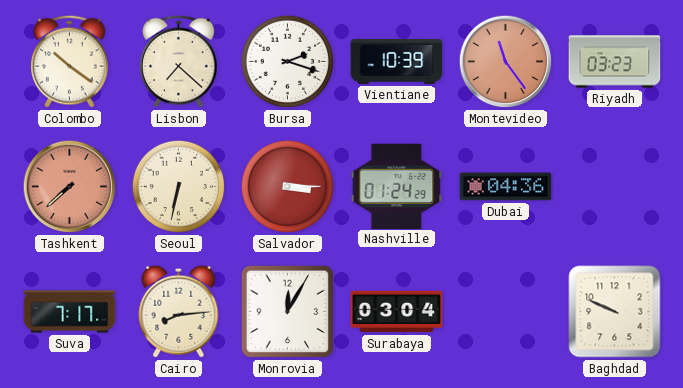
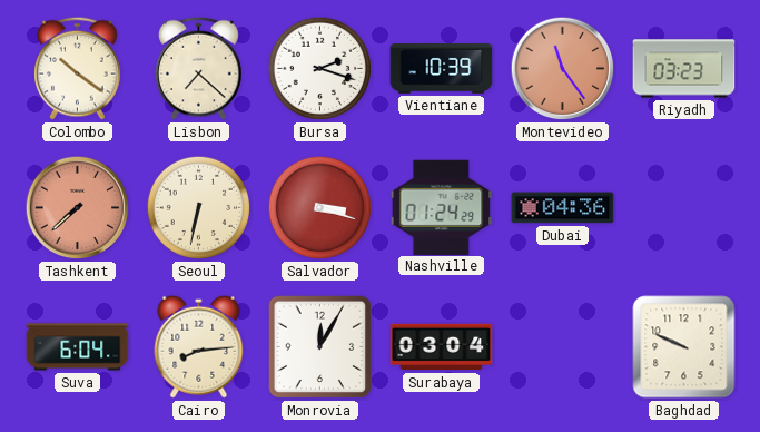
Salvador: 3:15 -> 3:18 (320, 208)
Suva: 7:17 -> 6:04 (78, 347)
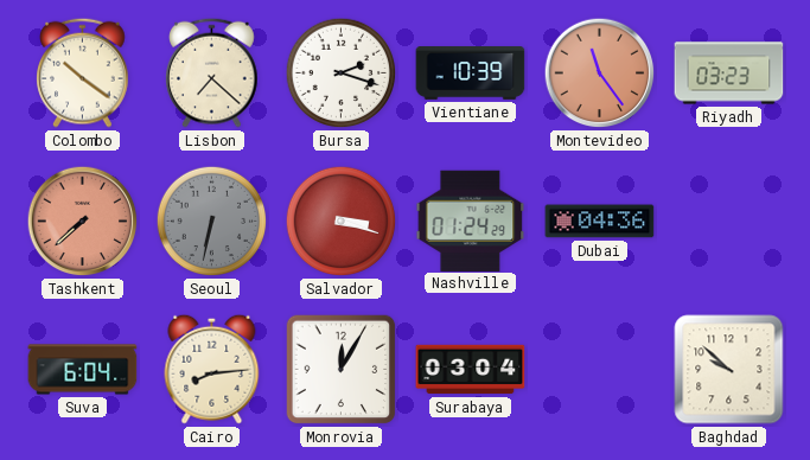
Seoul dial: cream -> grey (212, 222)
Baghdad: 9:49 -> 9:52 (729, 370)
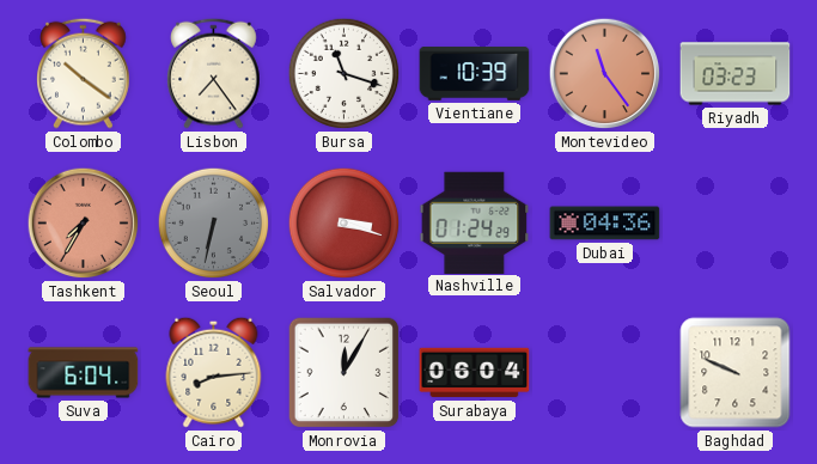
Lisbon: 7:22 -> 7:24 (214, 73)
Bursa: 2:18 -> 11:18 (345, 74)
Tashkent: 7:38 -> 7:35 (84, 224)
Surabaya: 03:04 -> 06:04 (475, 373)
Baghdad: 9:52 -> 9:49 (736, 373)
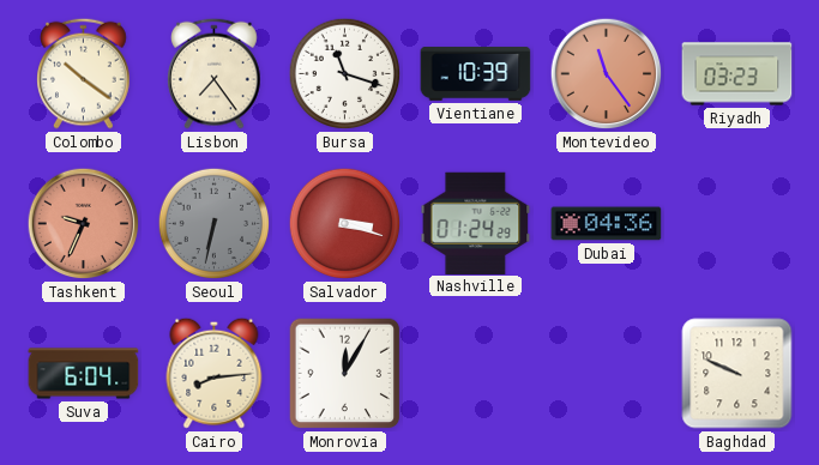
Tashkent: 7:35 -> 9:34 (84, 224)
Surabaya: 06:04 -> none (475, 373)
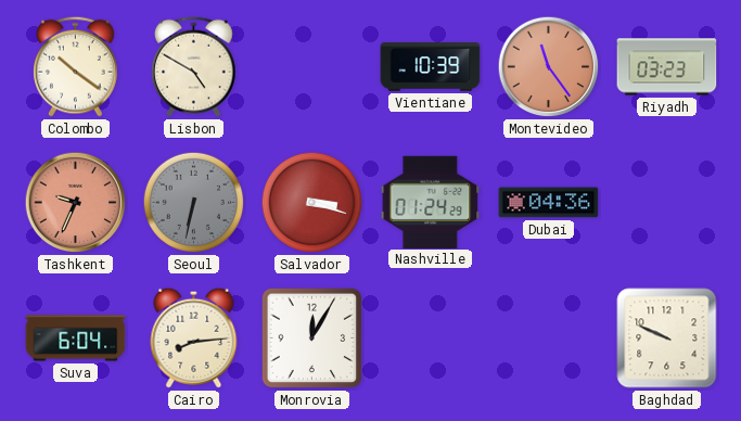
Lisbon: 7:24 -> 4:50 (194, 66)
Bursa: 11:18 -> none (345, 74)
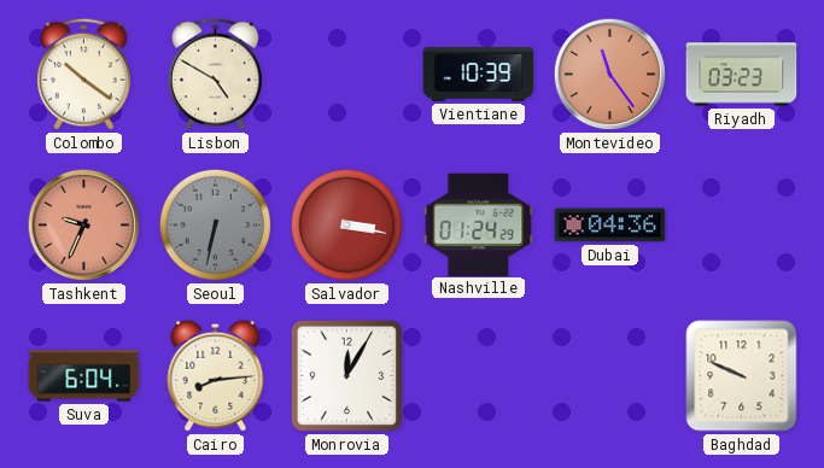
Salvador: 3:18 -> 3:17 (347, 226)
